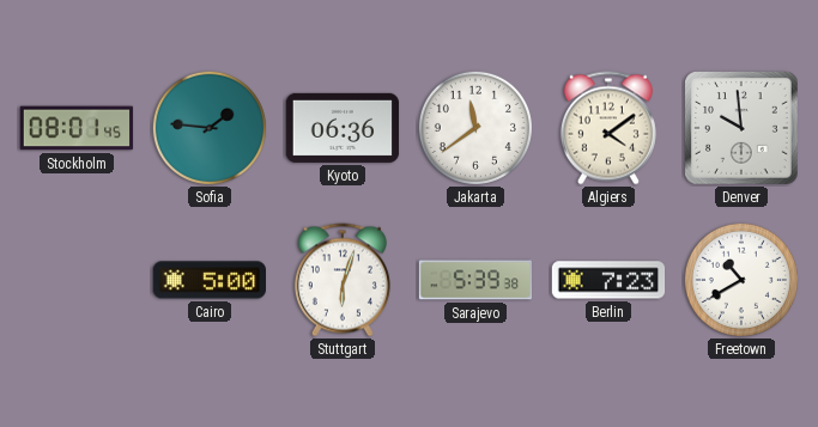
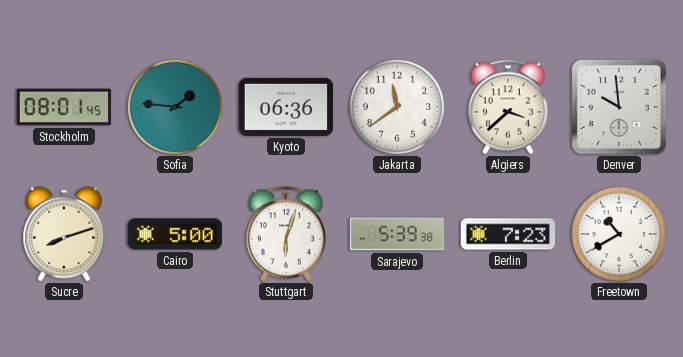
Algiers: 4:09 -> 3:38 (508, 107)
Sucre: none -> 8:12 (64, 234)
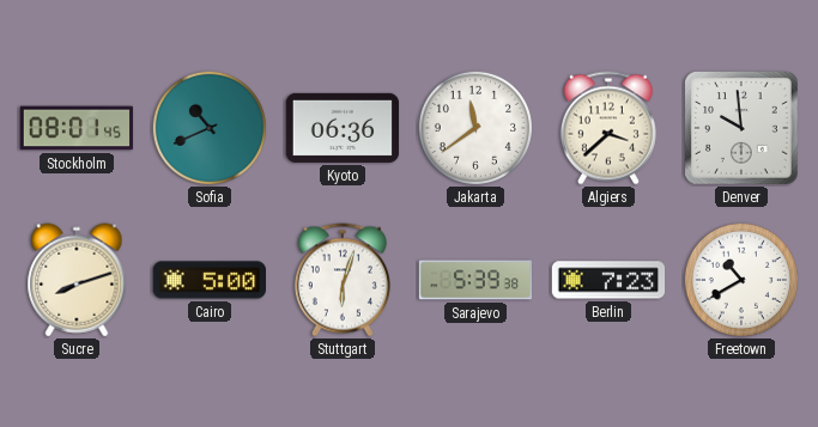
Sofia: 1:46 -> 10:41 (210, 128)
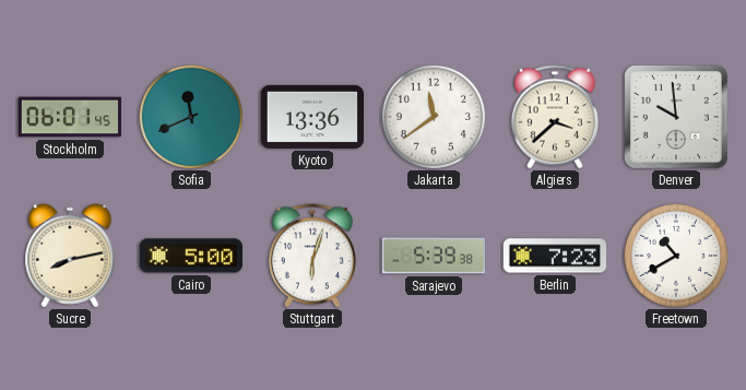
Stockholm: 08:01 -> 06:01 (70, 117)
Sofia: 10:41 -> 11:41 (191, 117)
Kyoto: 06:36 -> 13:36 (312, 117)
Sucre: 8:12 -> 8:13 (70, 256)
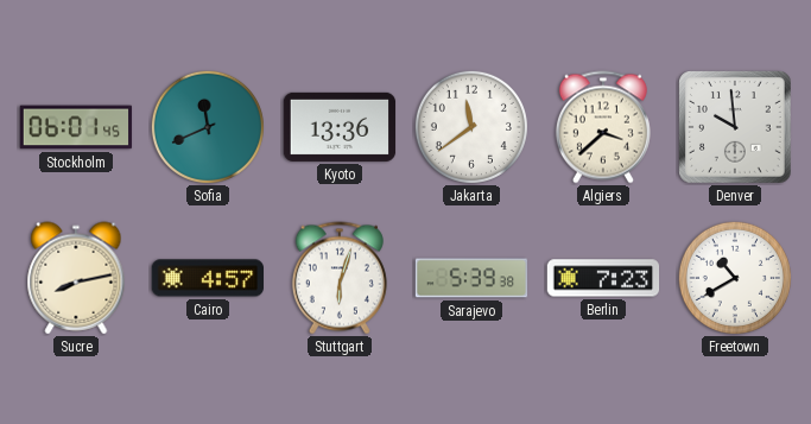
Cairo: 5:00 -> 4:57 (208, 278)
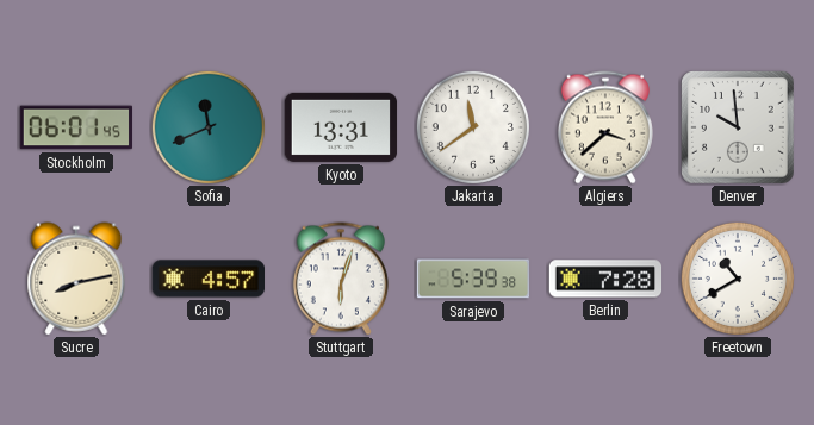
Kyoto: 13:36 -> 13:31 (341, 127)
Berlin: 7:23 -> 7:28 (605, 279)
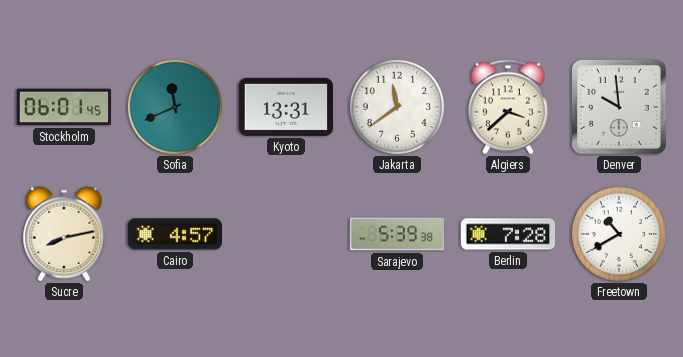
Stuttgart: 6:03 -> none (341, 279)
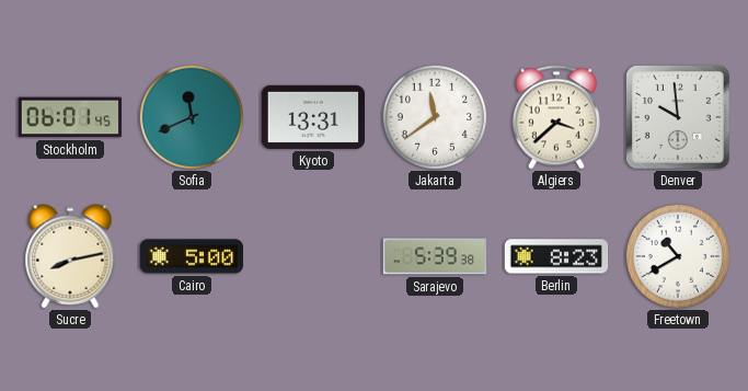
Cairo: 4:57 -> 5:00 (192, 256)
Berlin: 7:28 -> 8:23 (556, 256)
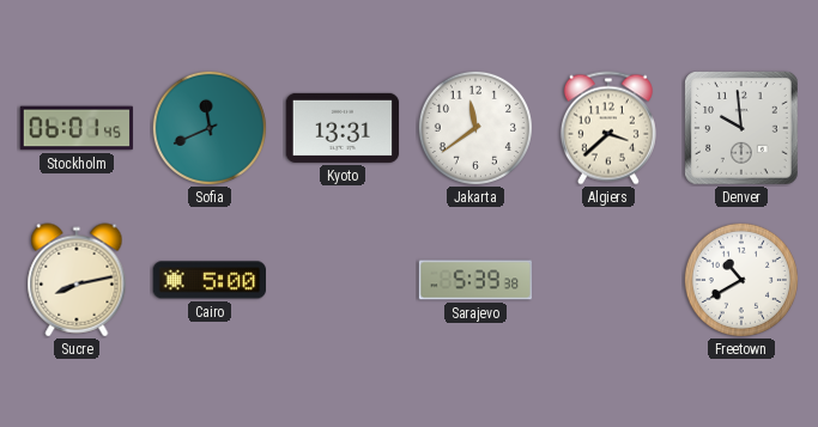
Berlin: 8:23 -> none (556, 256)
